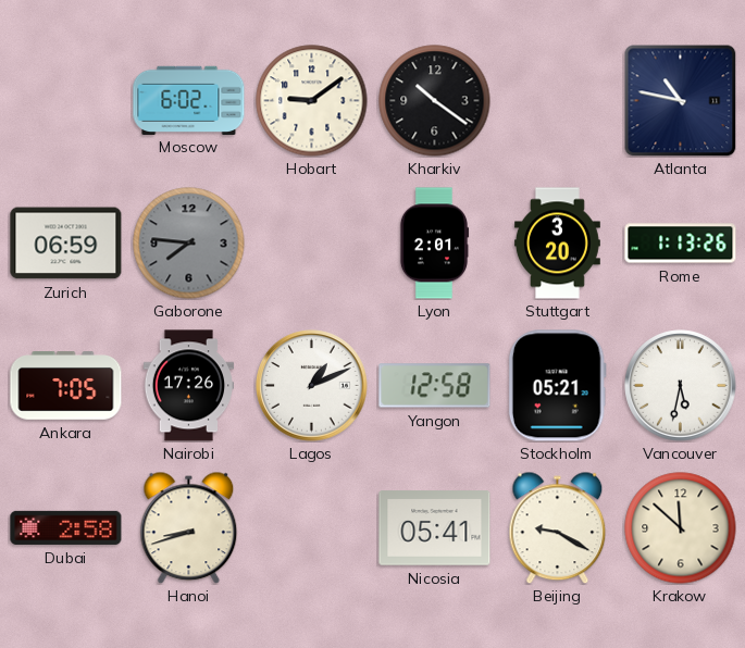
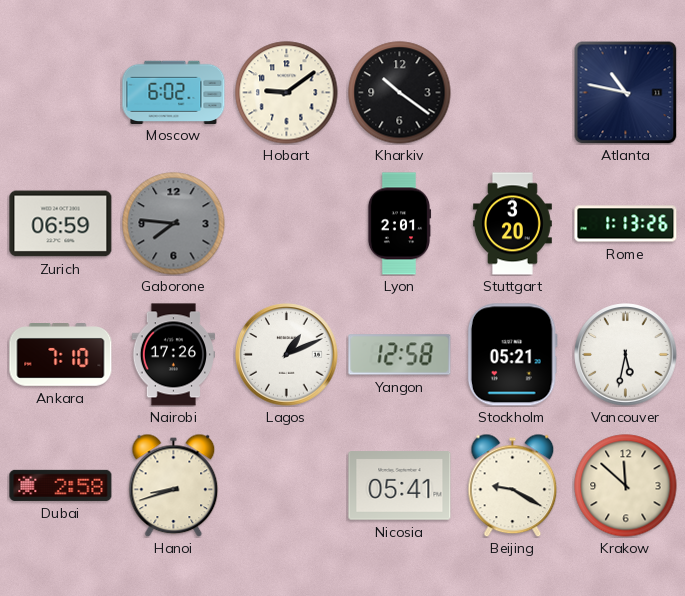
Ankara: 7:05 -> 7:10 (61, 355)
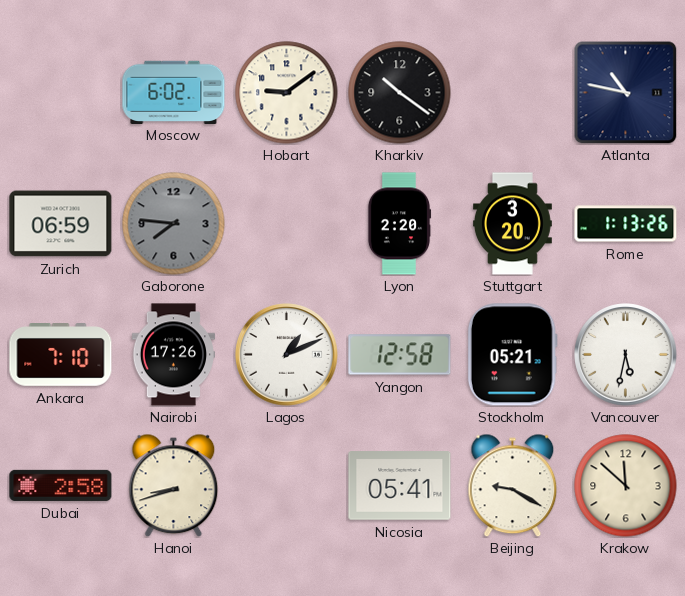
Lyon: 2:01 -> 2:20 (399, 224)
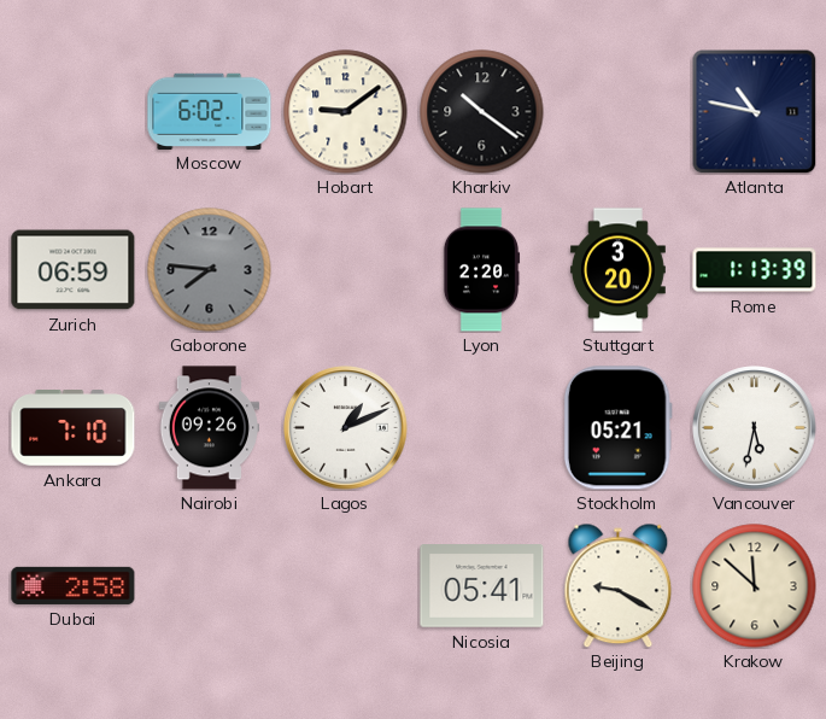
Rome: 1:13:26 -> 1:13:39 (755, 270)
Nairobi: 17:26 -> 09:26 (210, 428)
Yangon: 12:58 -> none (400, 355)
Hanoi: 8:42 -> none (174, 485)
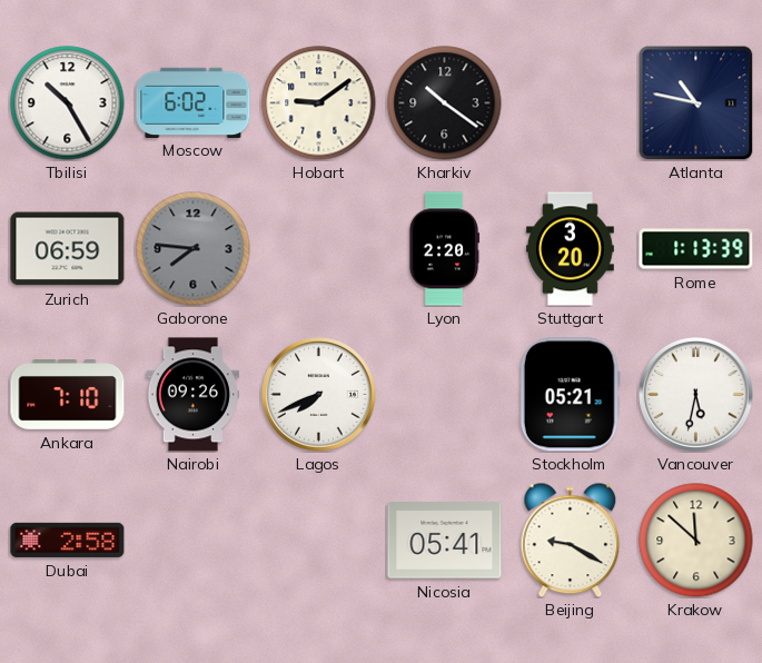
Tbilisi: none -> 10:25 (68, 103)
Lagos: 1:11 -> 7:41 (319, 395)
